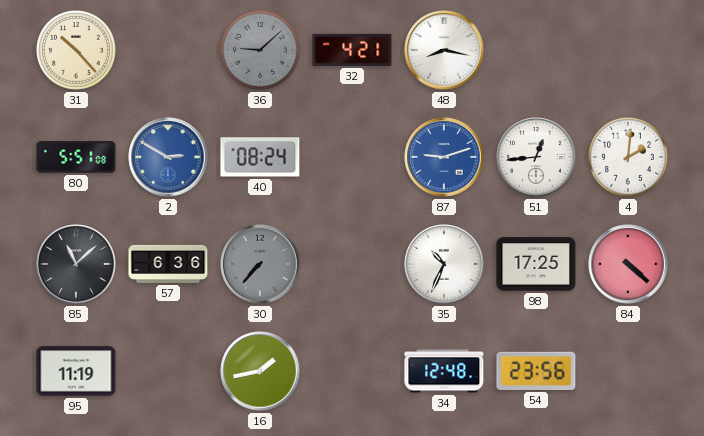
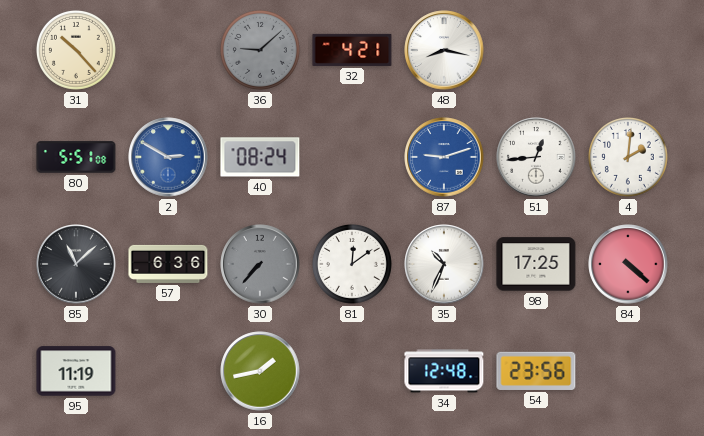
81: none -> 12:09 (352, 264)
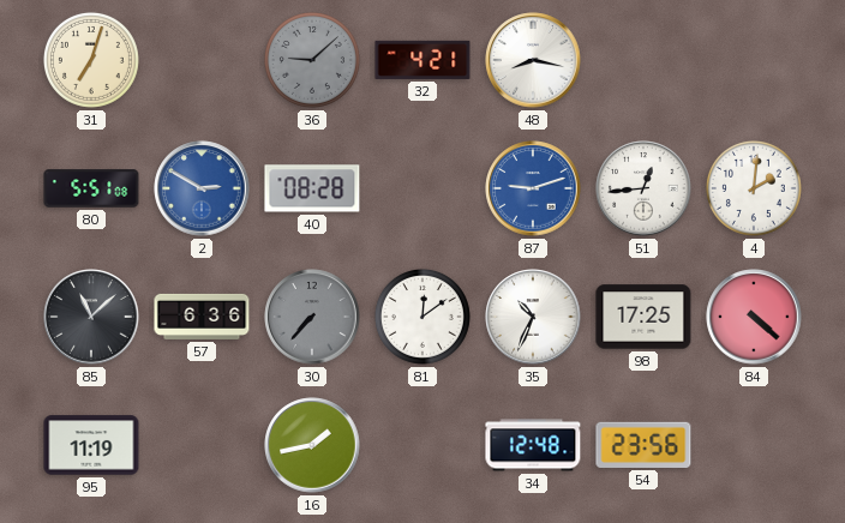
31: 10:23 -> 7:03 (91, 60)
40: 08:24 -> 08:28 (312, 188)
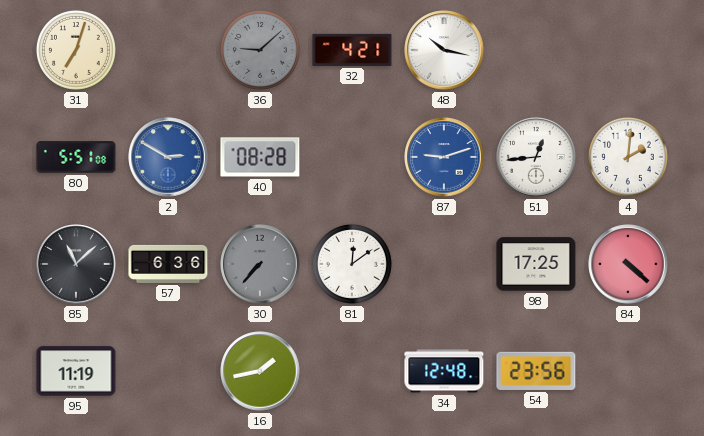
48: 8:17 -> 10:17 (444, 50)
35: 10:34 -> none (533, 317)
